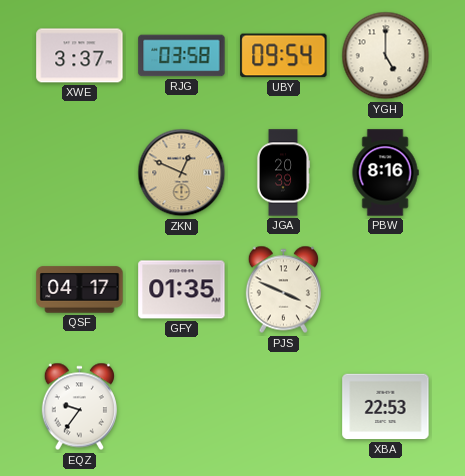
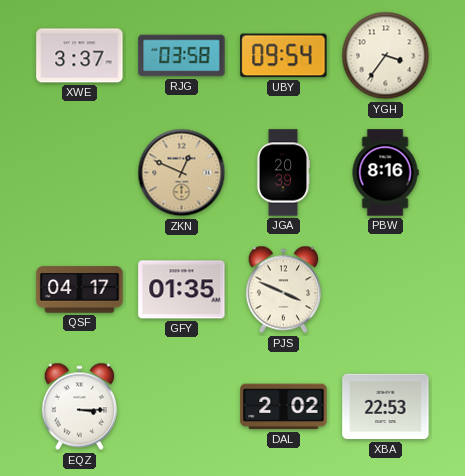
YGH: 5:00 -> 3:36 (386, 56)
EQZ: 9:36 -> 3:15 (79, 407)
DAL: none -> 2:02 (284, 407)
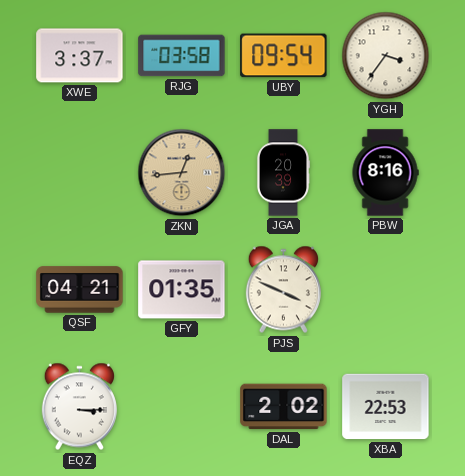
ZKN: 12:49 -> 12:44 (182, 173)
QSF: 04:17 -> 04:21 (80, 290)
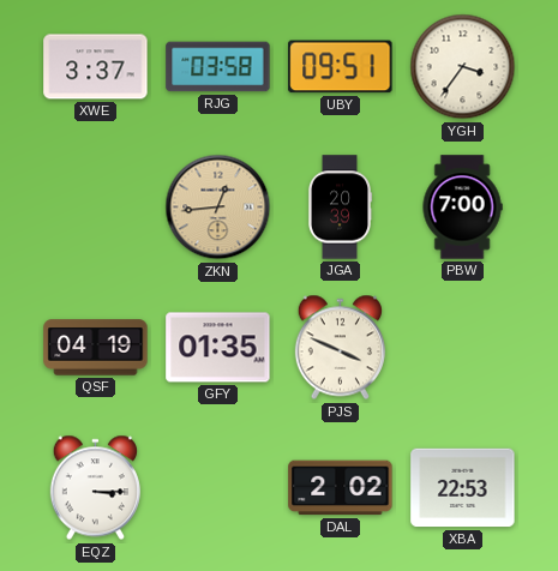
UBY: 09:54 -> 09:51 (341, 67)
PBW: 8:16 -> 7:00 (462, 208)
QSF: 04:21 -> 04:19 (96, 348)
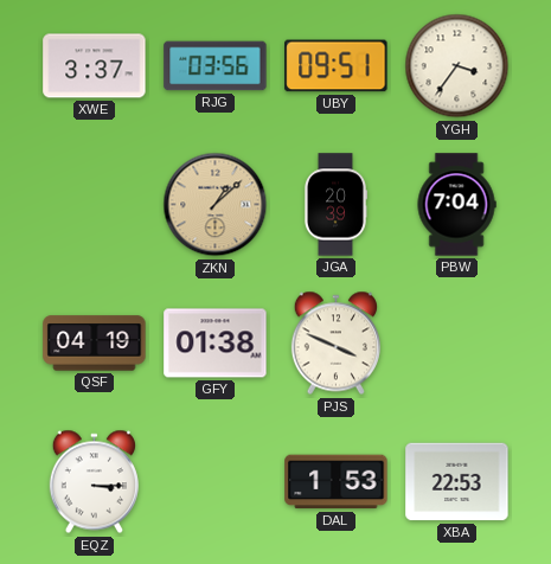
RJG: 03:58 -> 03:56 (216, 66)
ZKN: 12:44 -> 1:08 (216, 205)
PBW: 7:00 -> 7:04 (456, 205)
GFY: 01:35 -> 01:38 (216, 344)
DAL: 2:02 -> 1:53 (337, 482)
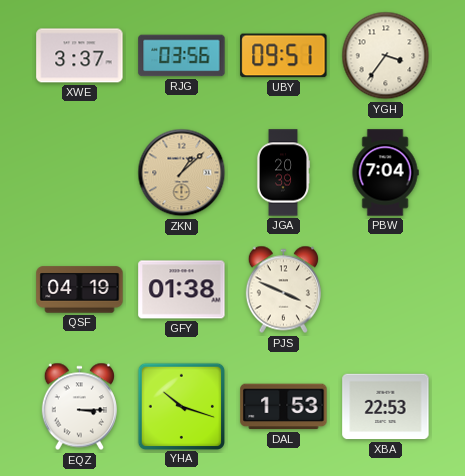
YHA: none -> 10:18 (181, 406)
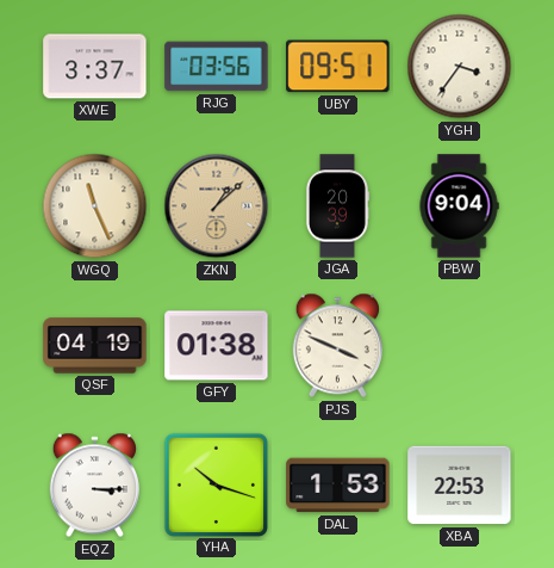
WGQ: none -> 11:26 (95, 206)
PBW: 7:04 -> 9:04 (459, 206)
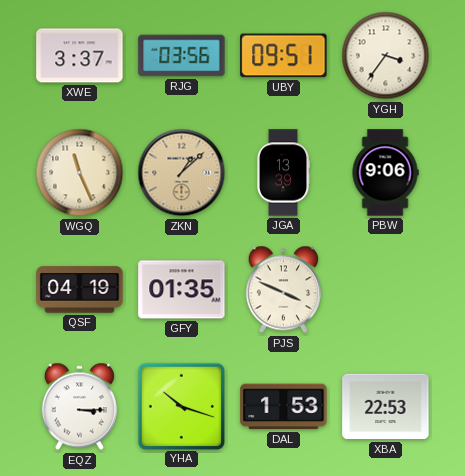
JGA: 20:39 -> 13:39 (282, 173)
PBW: 9:04 -> 9:06 (385, 173)
GFY: 01:38 -> 01:35 (182, 290)
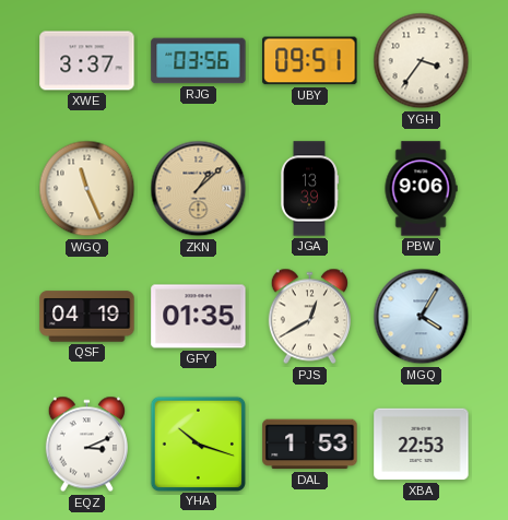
PJS: 3:49 -> 12:40 (309, 317)
MGQ: none -> 4:05 (422, 317)
EQZ: 3:15 -> 3:11 (86, 445)
